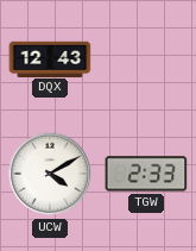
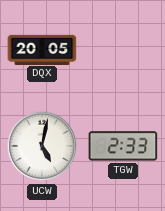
DQX: 12:43 -> 20:05 (42, 49)
UCW: 4:10 -> 5:02 (42, 146)
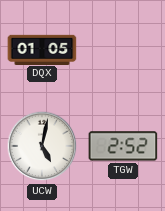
DQX: 20:05 -> 01:05 (42, 49)
TGW: 2:33 -> 2:52 (123, 146)
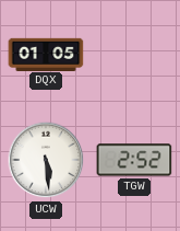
UCW: 5:02 -> 5:29 (46, 160)
